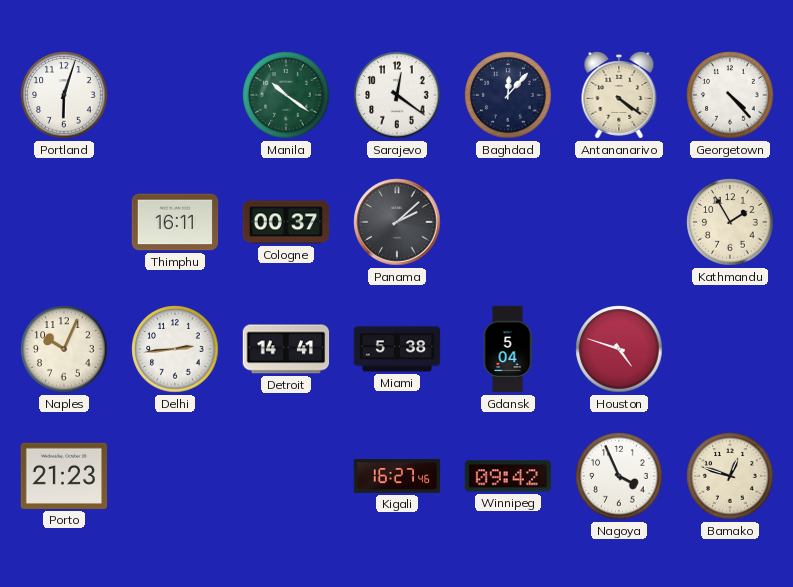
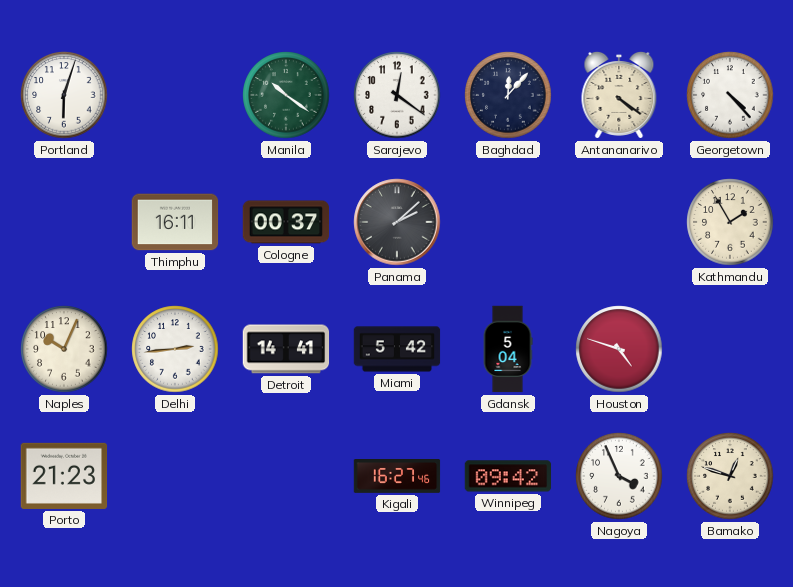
Miami: 5:38 -> 5:42 (397, 349)
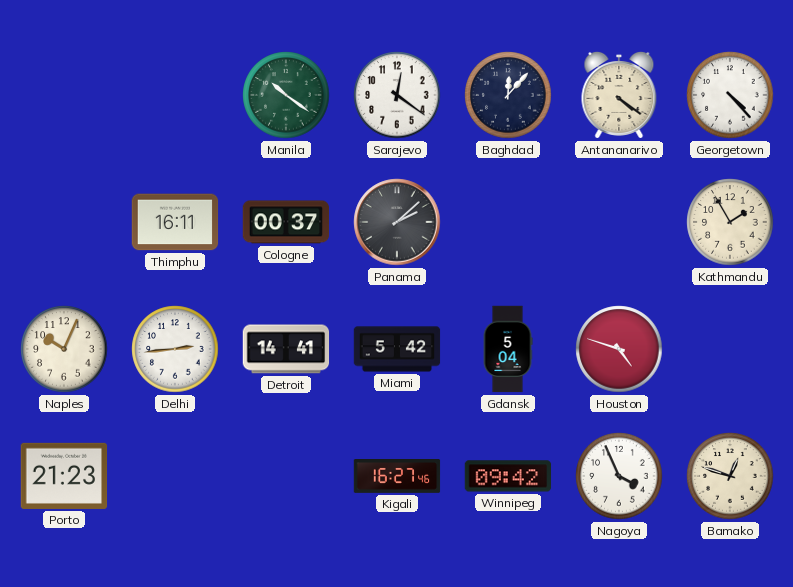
Portland: 6:03 -> none (64, 95)
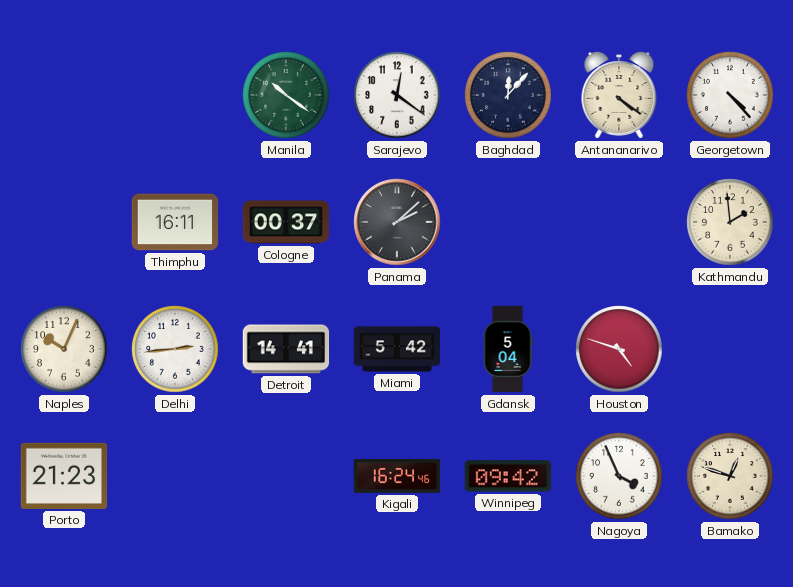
Kathmandu: 1:55 -> 1:59 (730, 222)
Kigali: 16:27 -> 16:24 (397, 477)
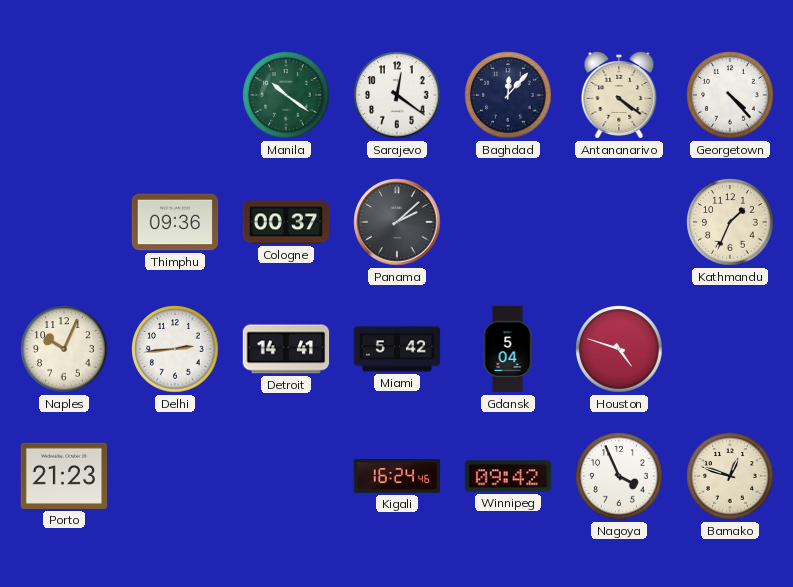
Thimphu: 16:11 -> 09:36 (175, 222)
Kathmandu: 1:59 -> 1:34 (730, 222)
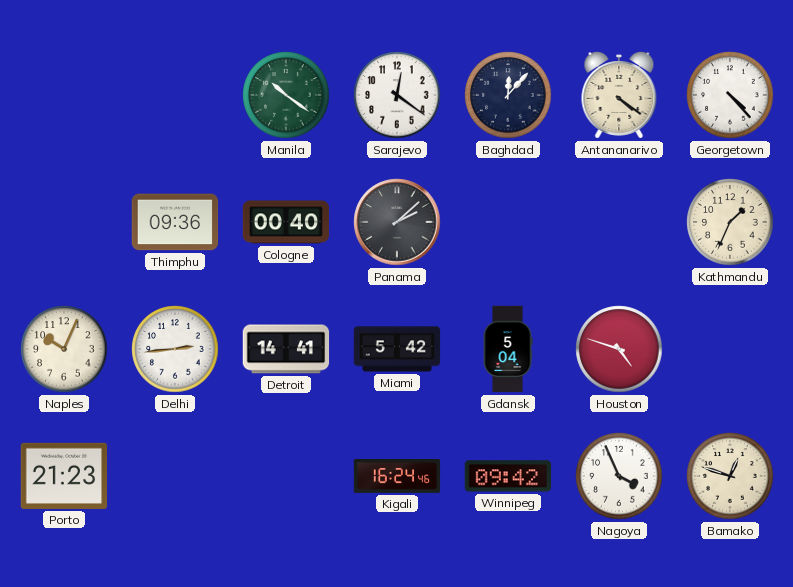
Cologne: 00:37 -> 00:40 (286, 222)
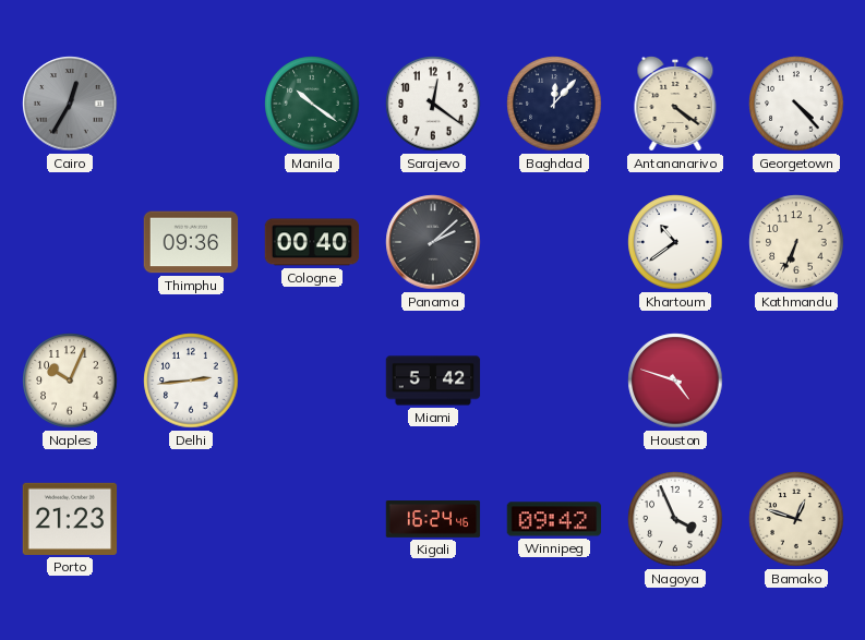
Cairo: none -> 12:35 (70, 104)
Khartoum: none -> 10:39 (675, 242)
Kathmandu: 1:34 -> 6:34 (796, 242)
Detroit: 14:41 -> none (286, 349)
Gdansk: 5:04 -> none (508, 349)
